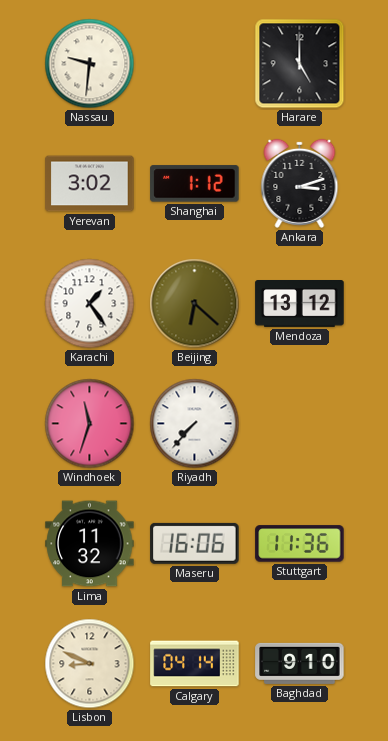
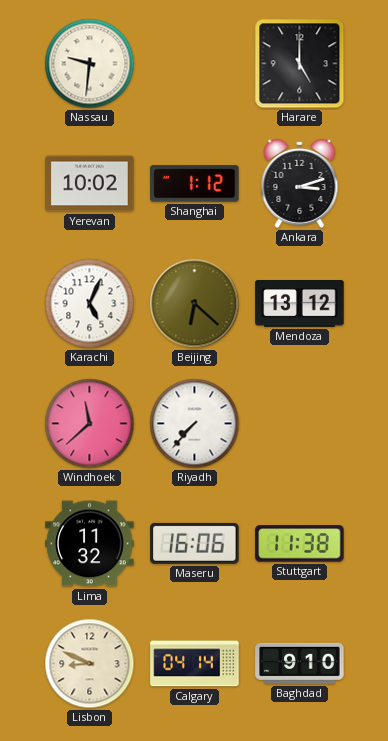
Yerevan: 3:02 -> 10:02 (90, 184)
Karachi: 1:24 -> 5:04 (90, 304)
Windhoek: 11:33 -> 11:38 (90, 424)
Stuttgart: 11:36 -> 11:38 (300, 544)
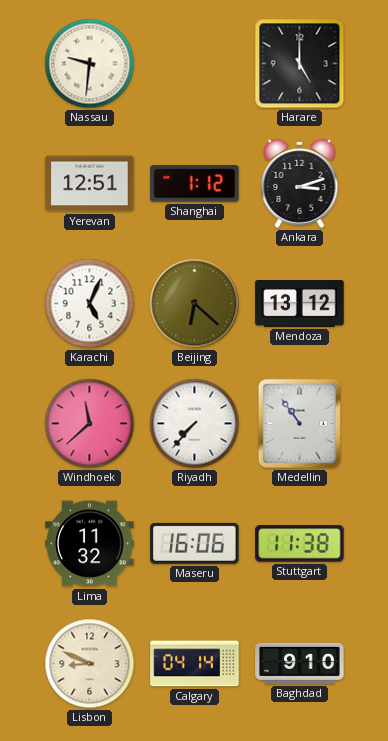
Yerevan: 10:02 -> 12:51 (90, 184)
Medellin: none -> 10:54 (299, 423)
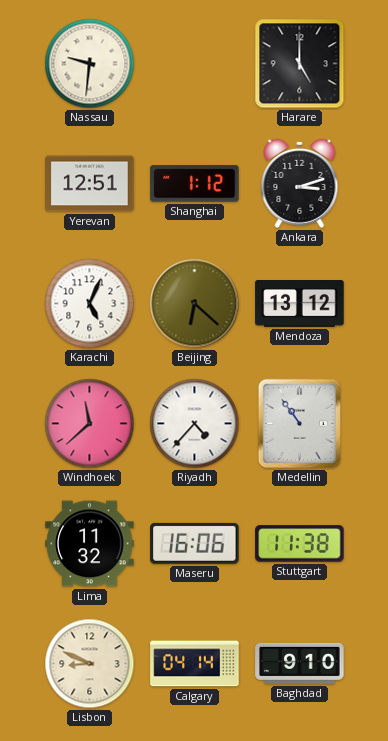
Riyadh: 7:37 -> 4:37 (195, 424)
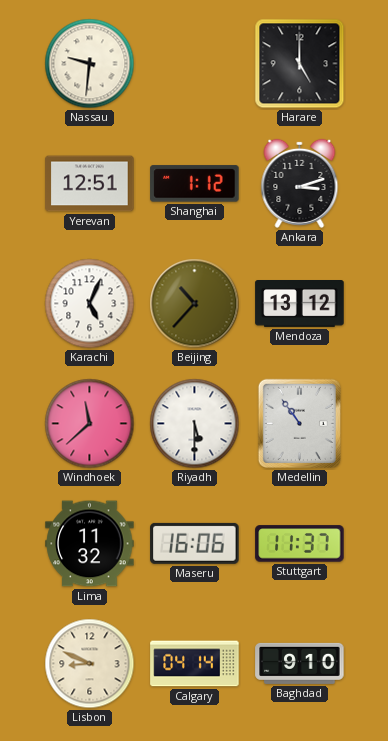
Beijing: 6:22 -> 10:37 (195, 304)
Riyadh: 4:37 -> 5:30 (195, 424)
Stuttgart: 11:38 -> 11:37 (300, 544)
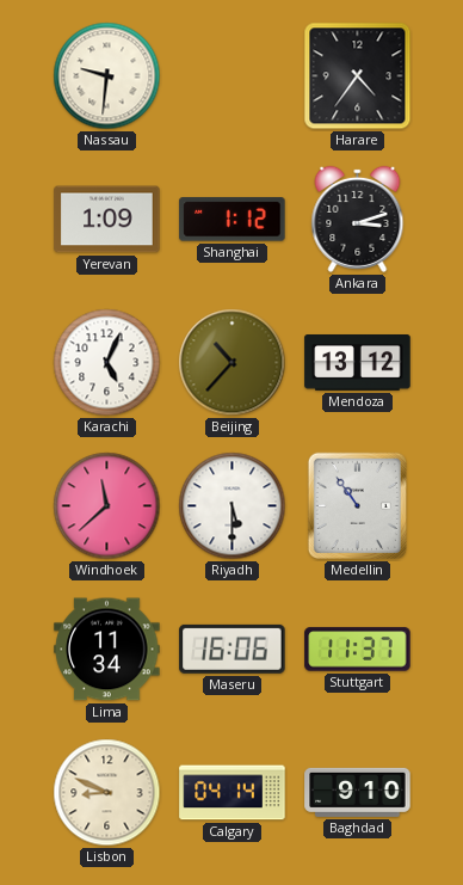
Harare: 5:00 -> 4:36 (358, 76)
Yerevan: 12:51 -> 1:09 (107, 220)
Lima: 11:32 -> 11:34 (107, 650)
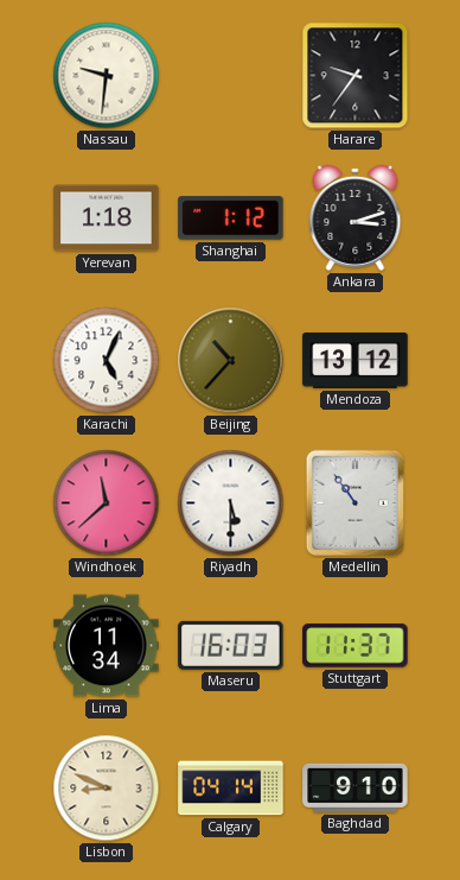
Harare: 4:36 -> 9:36 (356, 76)
Yerevan: 1:09 -> 1:18 (107, 219)
Maseru: 16:06 -> 16:03 (231, 645)
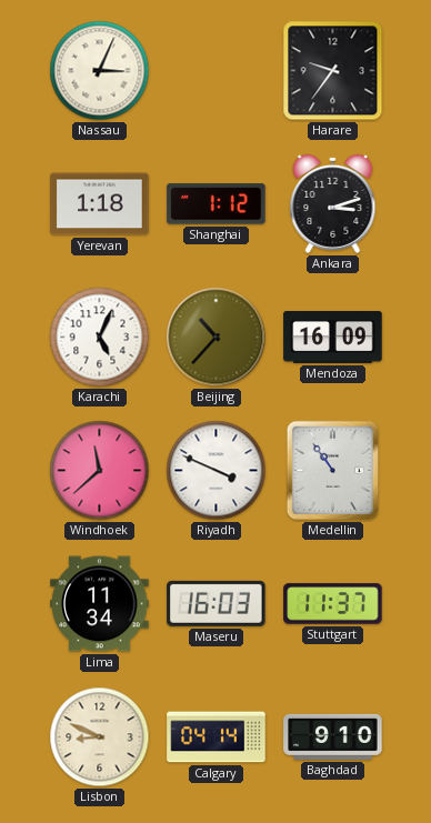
Nassau: 9:31 -> 3:04 (100, 71)
Mendoza: 13:12 -> 16:09 (333, 338)
Riyadh: 5:30 -> 3:49 (217, 471)
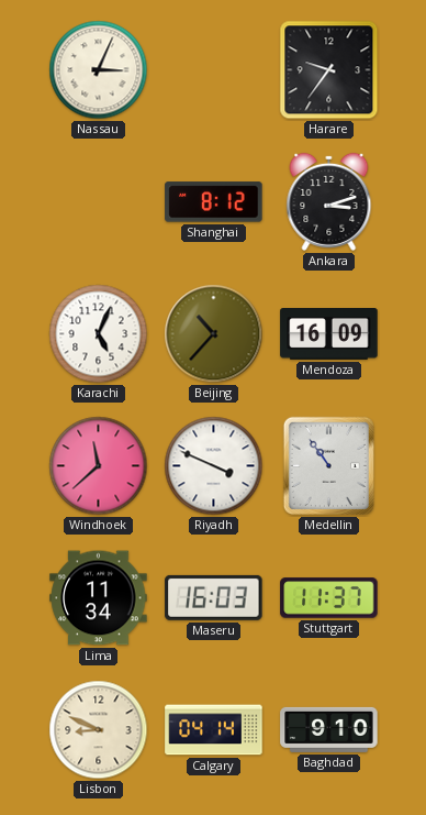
Yerevan: 1:18 -> none (100, 204)
Shanghai: 1:12 -> 8:12 (214, 202)
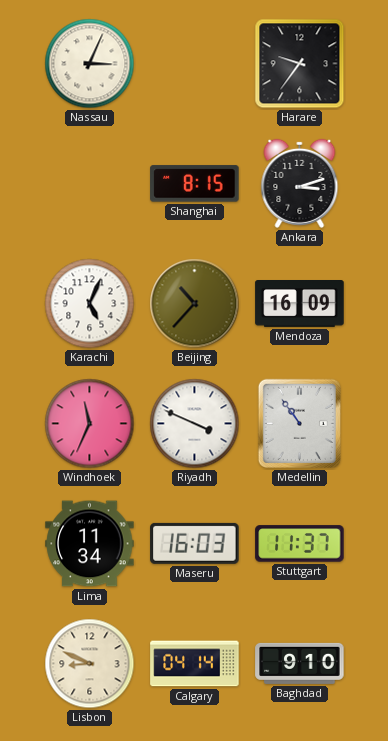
Shanghai: 8:12 -> 8:15 (195, 184)
Windhoek: 11:38 -> 11:34 (90, 424)
